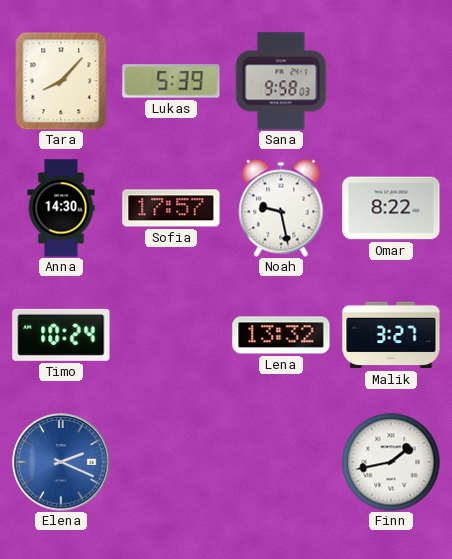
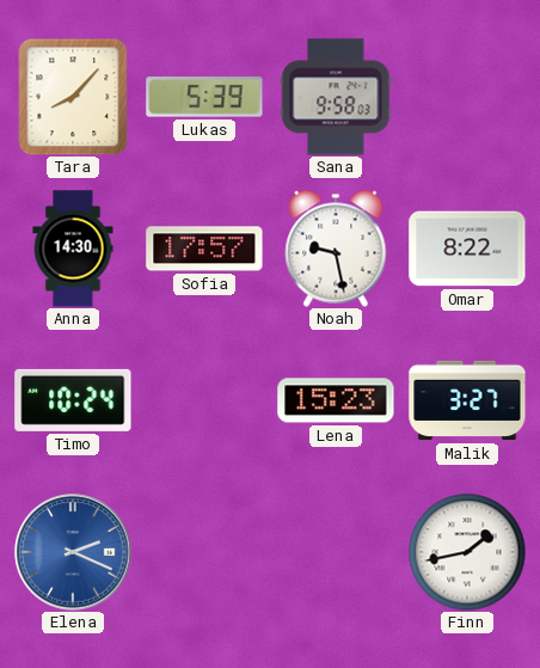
Lena: 13:32 -> 15:23 (336, 400)
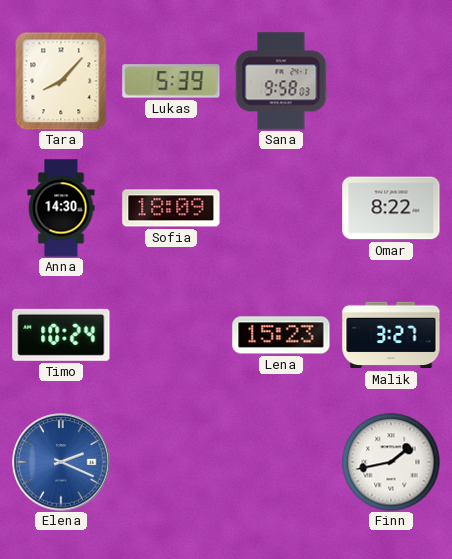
Sofia: 17:57 -> 18:09 (171, 208)
Noah: 9:28 -> none (336, 249)
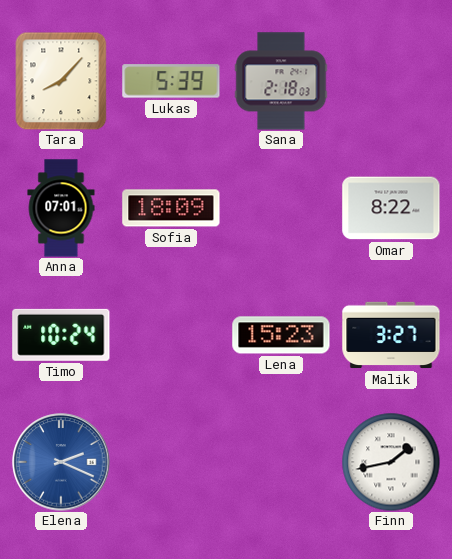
Sana: 9:58 -> 2:18 (281, 81)
Anna: 14:30 -> 07:01 (61, 208)
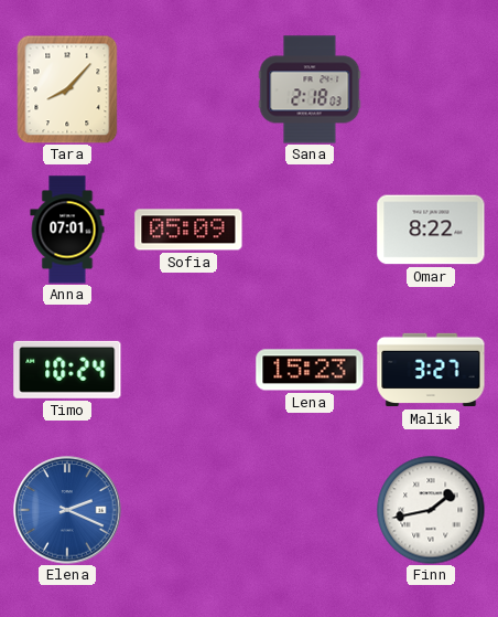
Lukas: 5:39 -> none (171, 81)
Sofia: 18:09 -> 05:09 (188, 230)
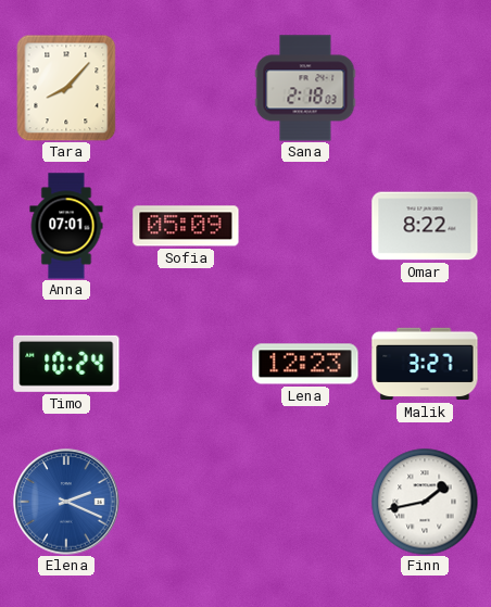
Lena: 15:23 -> 12:23 (305, 364)
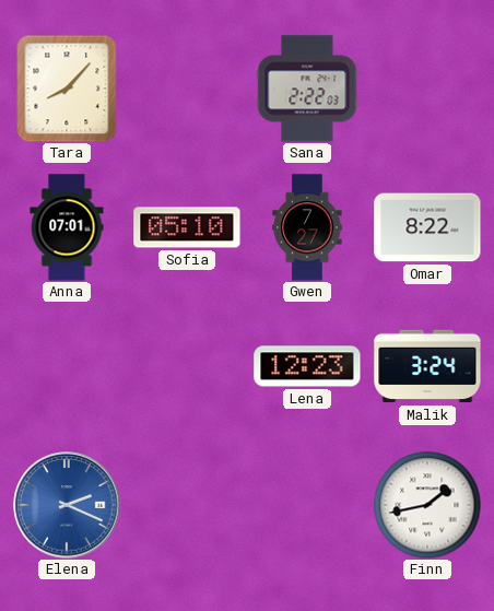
Sana: 2:18 -> 2:22 (307, 89)
Sofia: 05:09 -> 05:10 (187, 227)
Gwen: none -> 7:27 (307, 227)
Timo: 10:24 -> none (66, 364)
Malik: 3:27 -> 3:24 (427, 366)
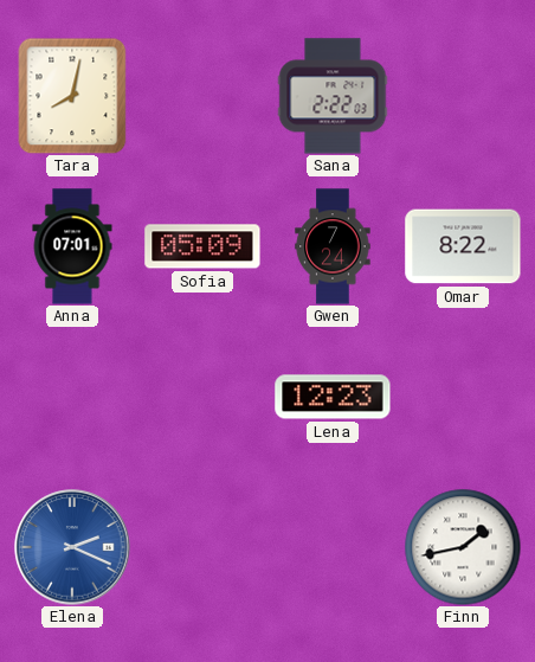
Tara: 8:07 -> 8:02 (72, 96)
Sofia: 05:10 -> 05:09 (202, 246)
Gwen: 7:27 -> 7:24 (333, 246)
Malik: 3:24 -> none (427, 366)
